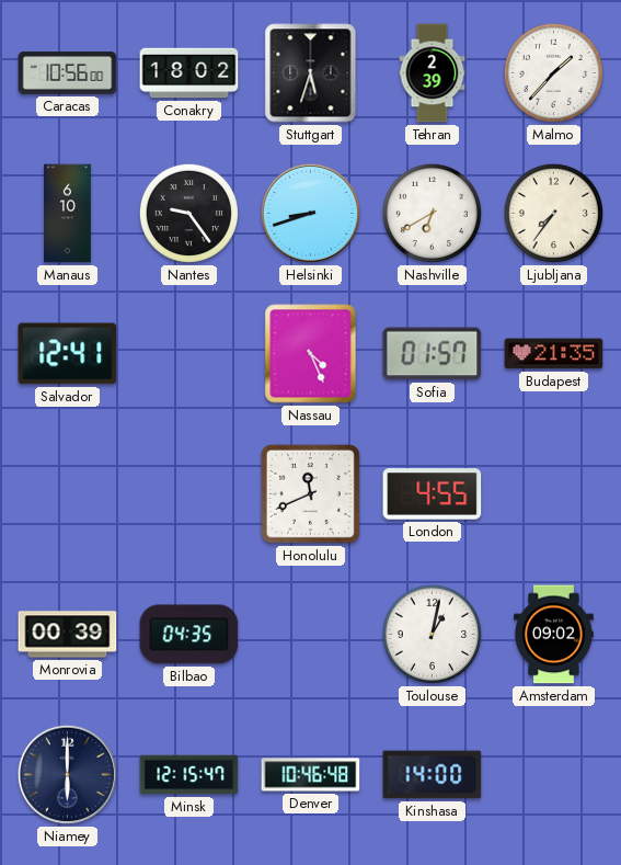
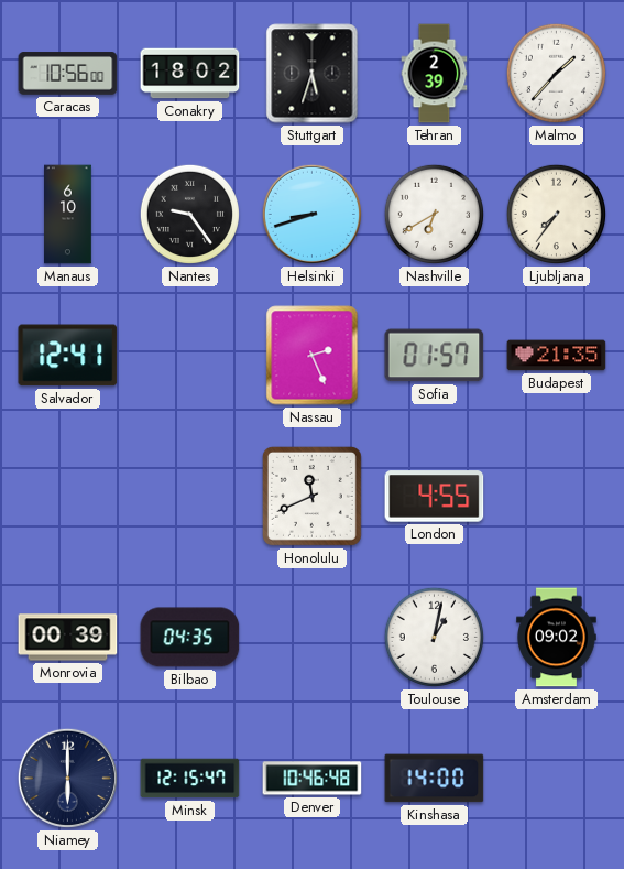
Nassau: 4:26 -> 2:26 (313, 356)
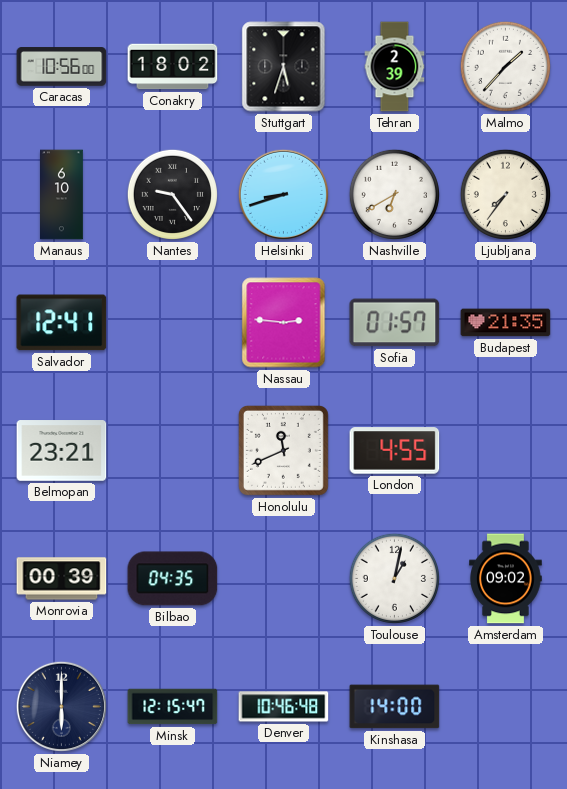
Nassau: 2:26 -> 2:46 (284, 323)
Belmopan: none -> 23:21 (62, 451)
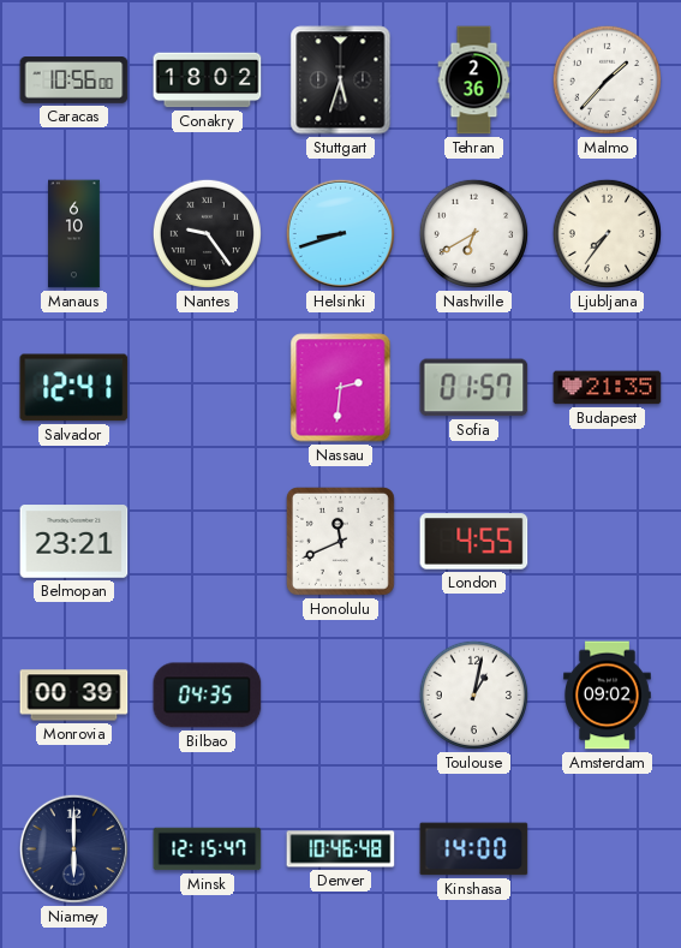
Tehran: 2:39 -> 2:36 (474, 81)
Nassau: 2:46 -> 2:31 (341, 388)
